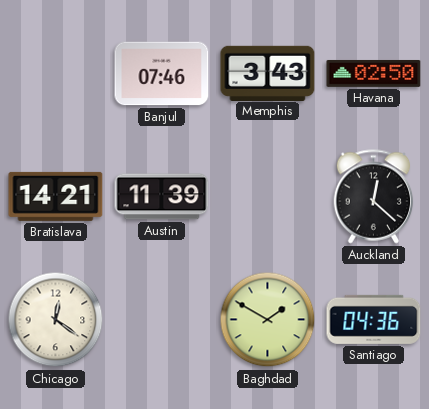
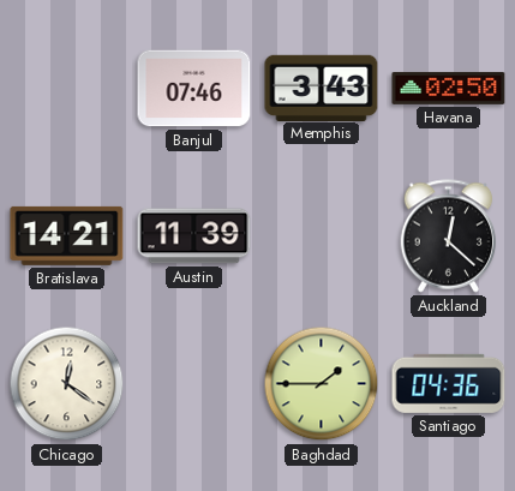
Baghdad: 1:50 -> 1:45 (322, 384)
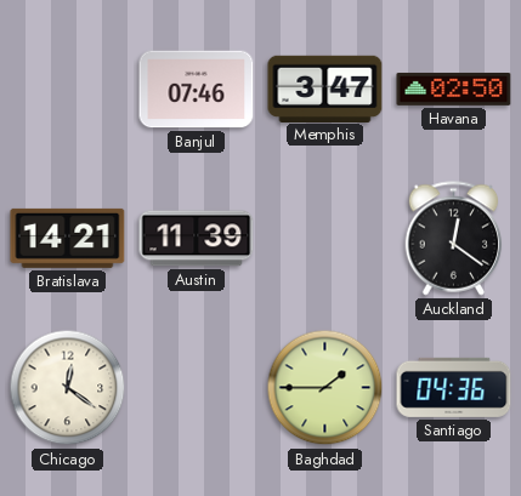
Memphis: 3:43 -> 3:47 (325, 89)
Auckland: 12:22 -> 12:21 (454, 239)
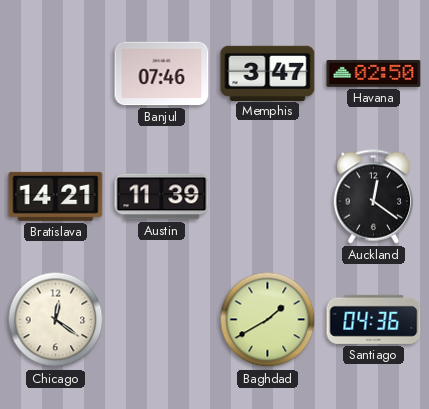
Baghdad: 1:45 -> 1:40 (268, 320)
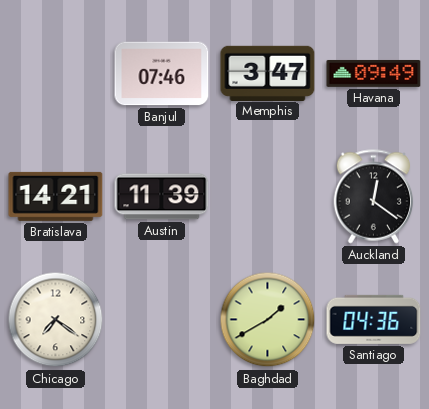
Havana: 02:50 -> 09:49 (374, 73)
Chicago: 12:21 -> 7:21 (56, 320)
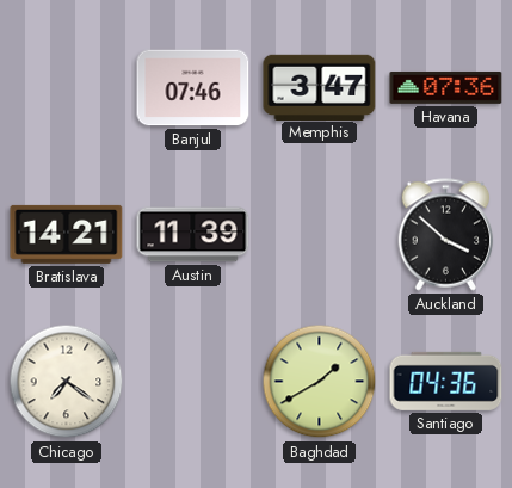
Havana: 09:49 -> 07:36 (446, 87)
Auckland: 12:21 -> 3:52 (446, 235)
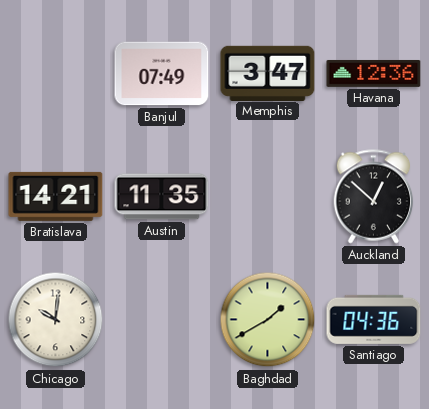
Banjul: 07:46 -> 07:49 (162, 74)
Havana: 07:36 -> 12:36 (374, 73)
Austin: 11:39 -> 11:35 (162, 197)
Auckland: 3:52 -> 12:52 (374, 197)
Chicago: 7:21 -> 10:01 (56, 320)
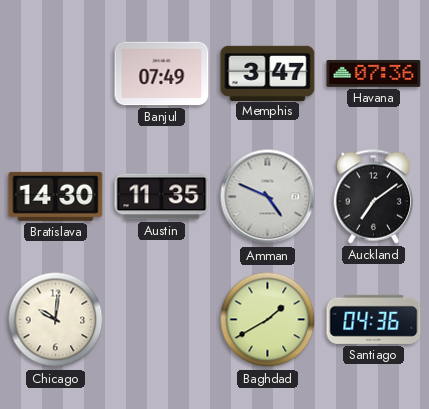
Havana: 12:36 -> 07:36 (374, 73)
Bratislava: 14:21 -> 14:30 (56, 196)
Amman: none -> 4:49 (268, 197)
Auckland: 12:52 -> 7:09 (374, 197)
